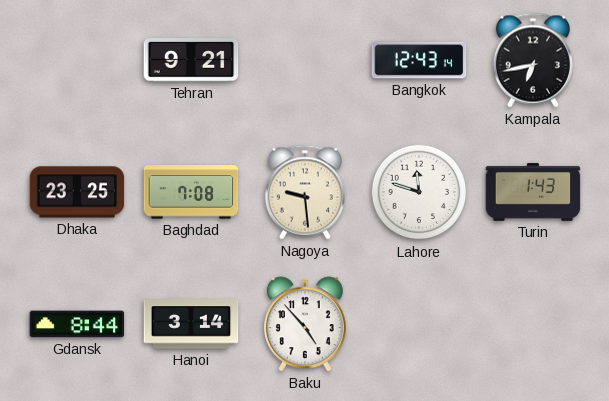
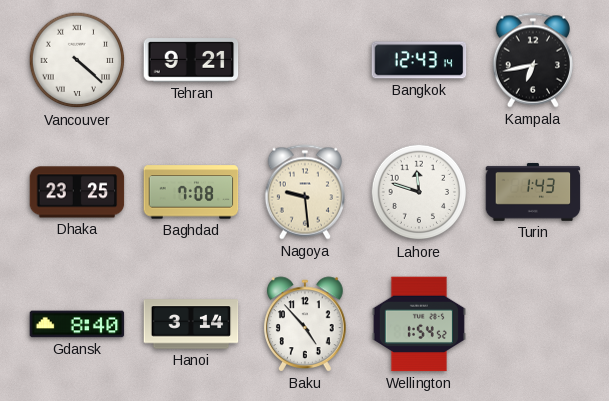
Vancouver: none -> 4:22 (77, 60)
Gdansk: 8:44 -> 8:40 (77, 324)
Wellington: none -> 1:54 (419, 324)
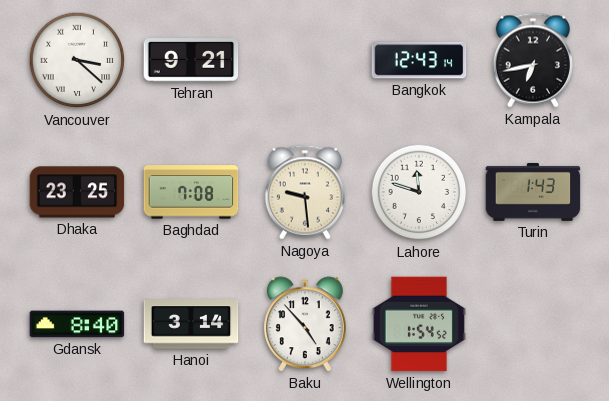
Vancouver: 4:22 -> 3:22 (77, 60)
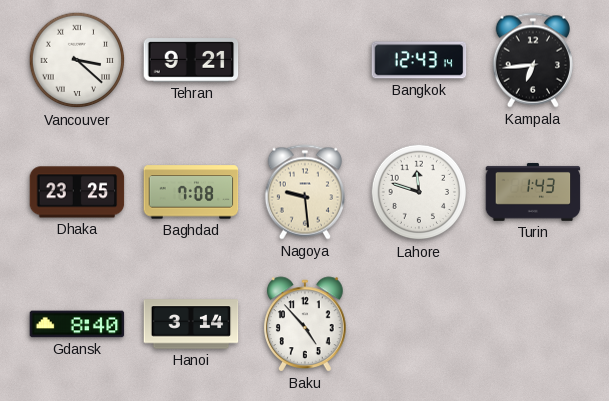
Kampala: 6:43 -> 6:44 (533, 60)
Wellington: 1:54 -> none (419, 324)
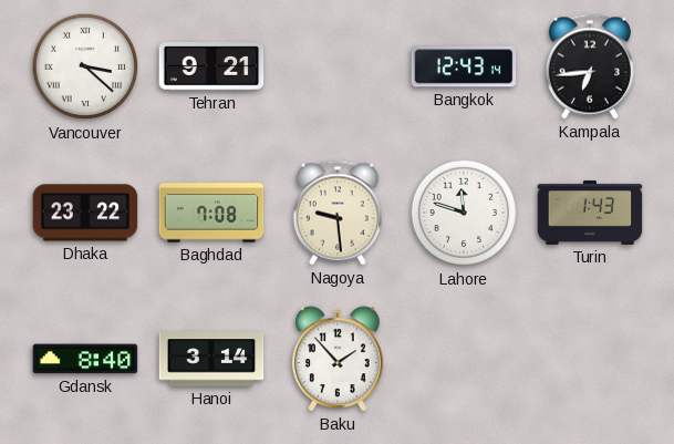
Dhaka: 23:25 -> 23:22 (85, 213)
Baku: 4:53 -> 1:53 (339, 359)
